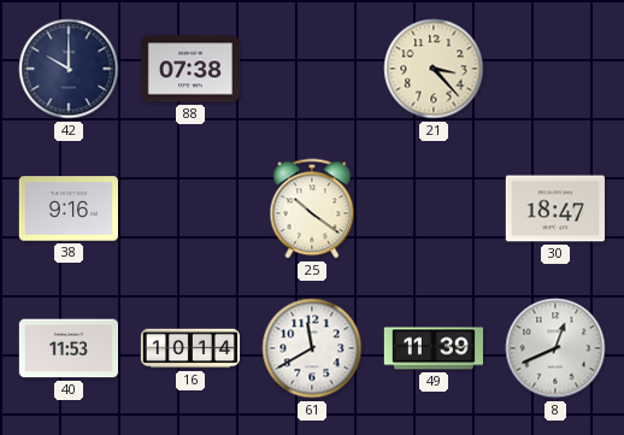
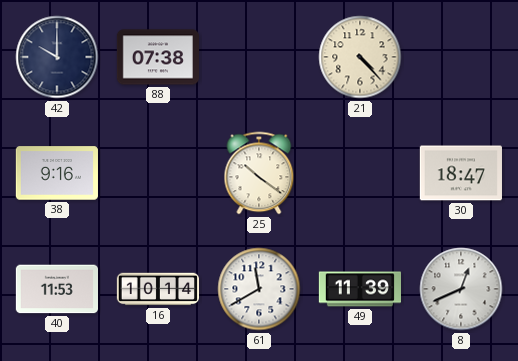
21: 3:23 -> 4:23 (360, 57)
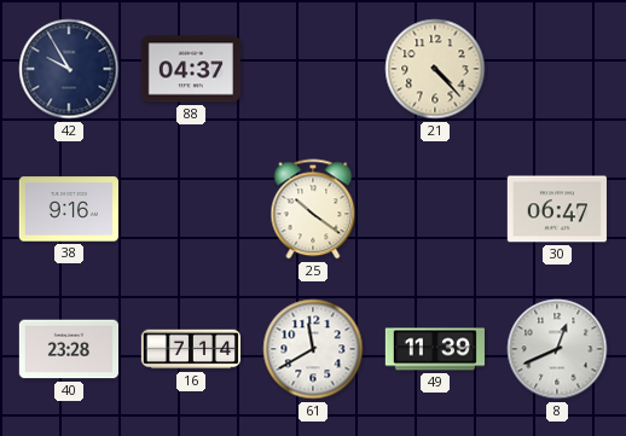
42: 10:00 -> 9:55 (69, 69)
88: 07:38 -> 04:37 (190, 69)
30: 18:47 -> 06:47 (557, 209)
40: 11:53 -> 23:28 (68, 349)
16: 10:14 -> 7:14 (190, 349)
